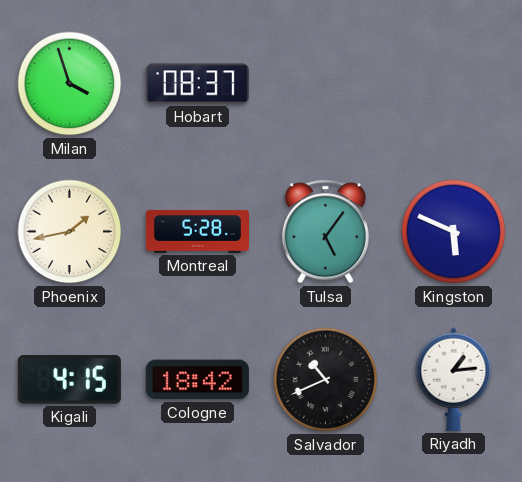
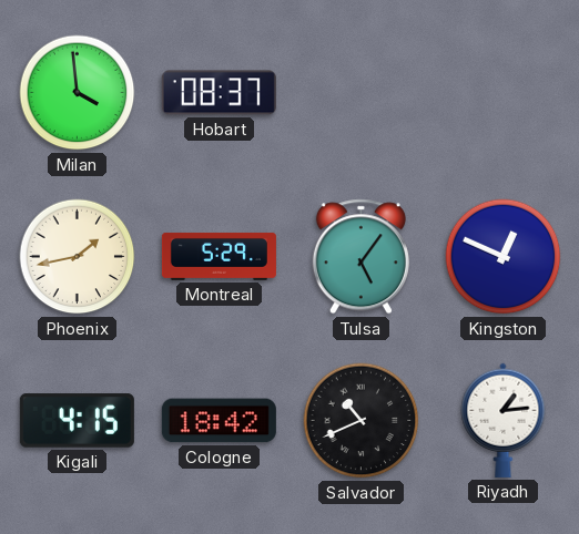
Milan: 3:57 -> 3:59 (78, 93)
Montreal: 5:28 -> 5:29 (219, 256)
Kingston: 5:49 -> 12:49 (504, 257)
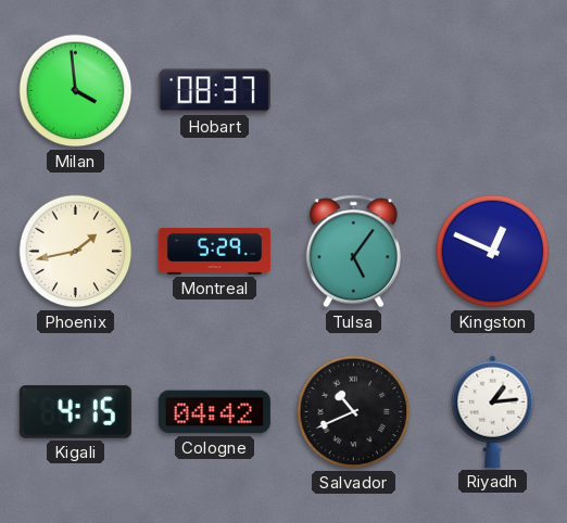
Cologne: 18:42 -> 04:42 (214, 412)
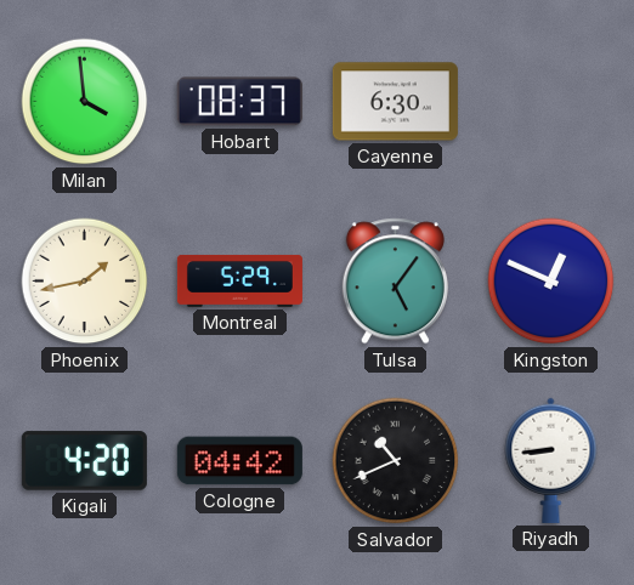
Cayenne: none -> 6:30 (395, 102)
Kigali: 4:15 -> 4:20 (84, 461)
Riyadh: 1:14 -> 8:44 (551, 460)
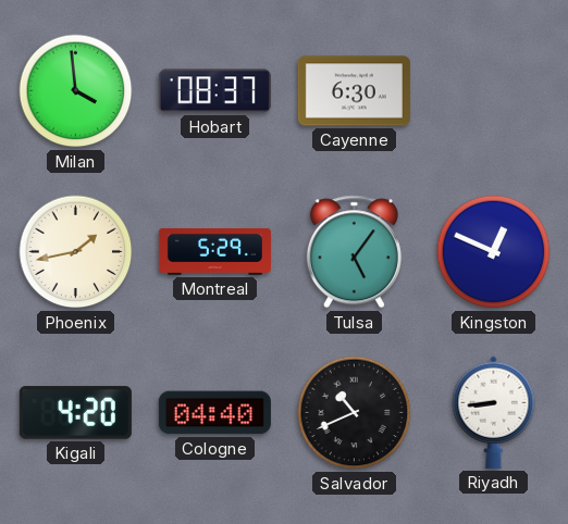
Cologne: 04:42 -> 04:40 (214, 413)
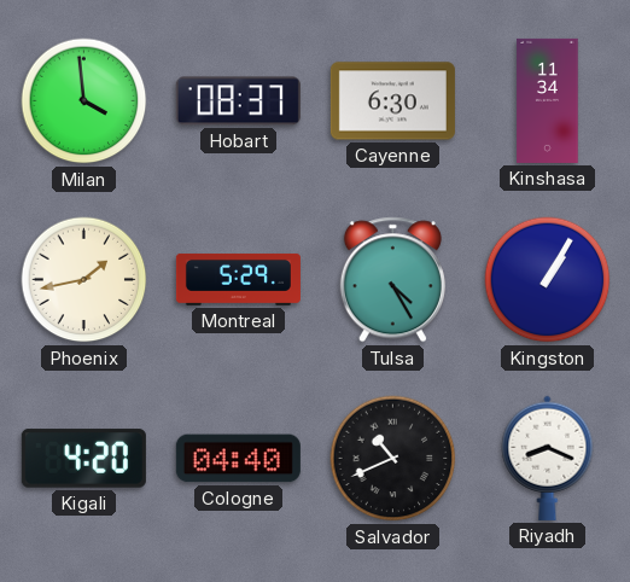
Kinshasa: none -> 11:34 (548, 100)
Tulsa: 5:06 -> 4:25 (392, 280)
Kingston: 12:49 -> 1:05 (548, 280)
Riyadh: 8:44 -> 8:19 (548, 458)
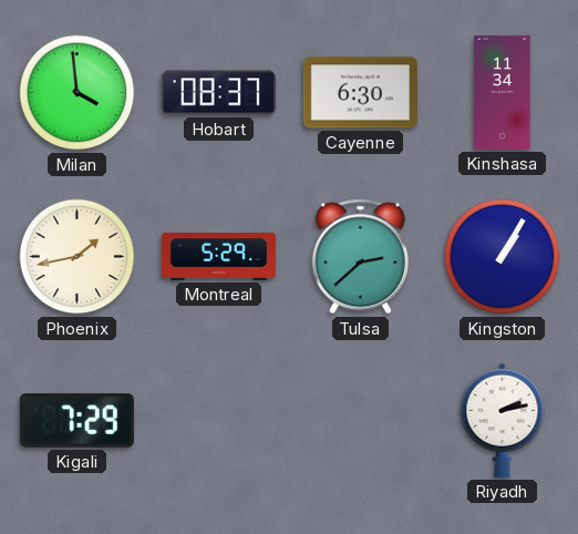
Tulsa: 4:25 -> 2:38 (360, 257)
Kigali: 4:20 -> 7:29 (76, 421)
Cologne: 04:40 -> none (238, 459)
Salvador: 10:41 -> none (393, 459)
Riyadh: 8:19 -> 2:13 (503, 420)
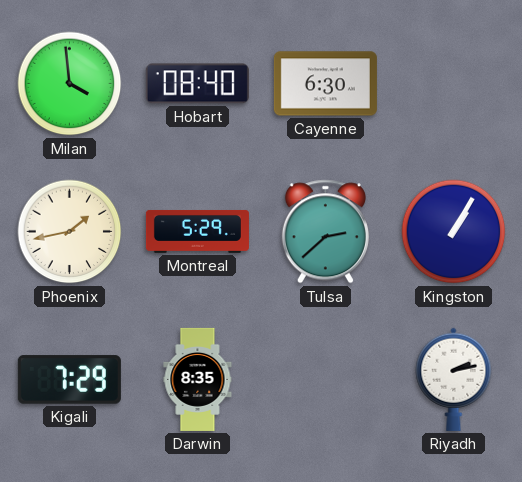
Hobart: 08:37 -> 08:40 (197, 84)
Kinshasa: 11:34 -> none (503, 92)
Darwin: none -> 8:35 (198, 379)
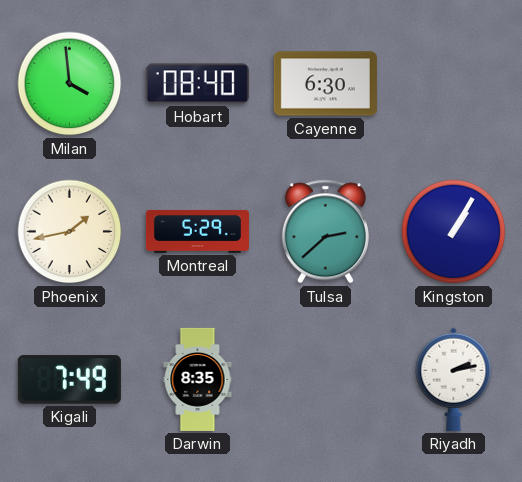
Kigali: 7:29 -> 7:49 (69, 380)
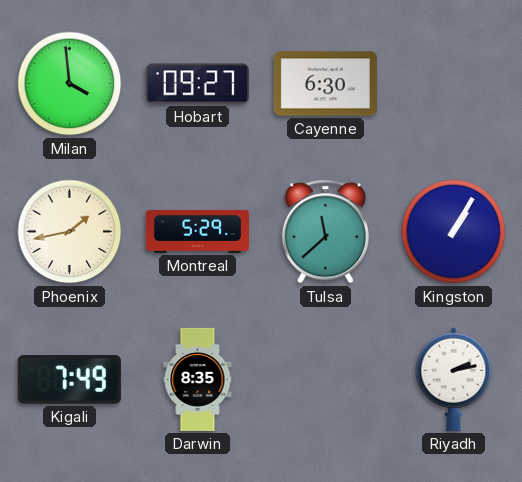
Hobart: 08:40 -> 09:27 (197, 84)
Tulsa: 2:38 -> 11:38 (325, 232)
